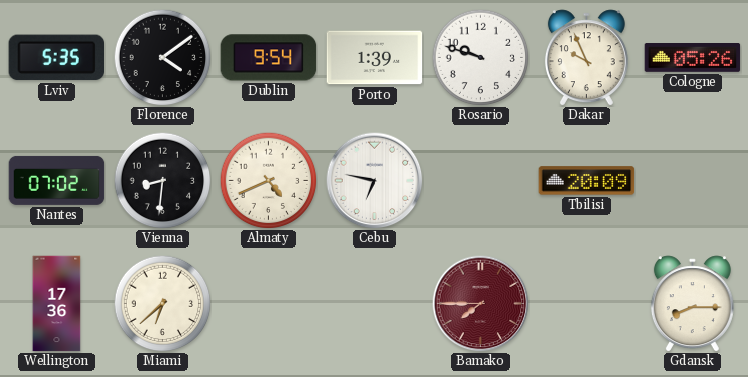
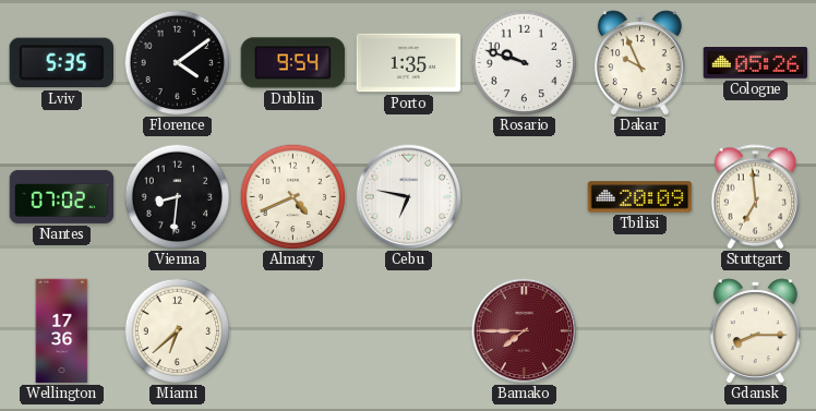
Porto: 1:39 -> 1:35 (409, 63)
Stuttgart: none -> 6:59 (756, 197)
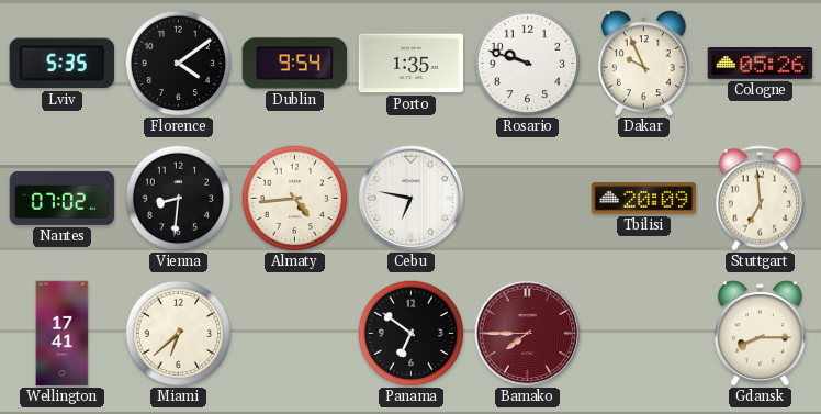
Almaty: 4:41 -> 4:44 (294, 198)
Wellington: 17:36 -> 17:41 (63, 334)
Panama: none -> 6:51 (410, 333)
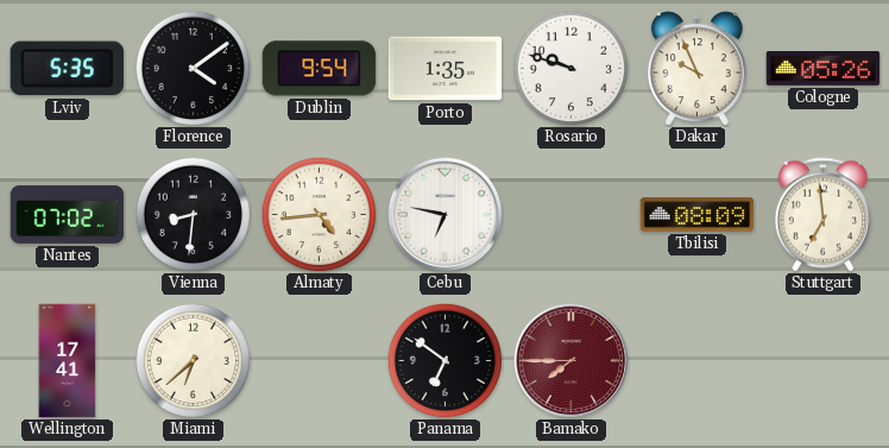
Tbilisi: 20:09 -> 08:09 (698, 215)
Gdansk: 8:15 -> none (760, 334)
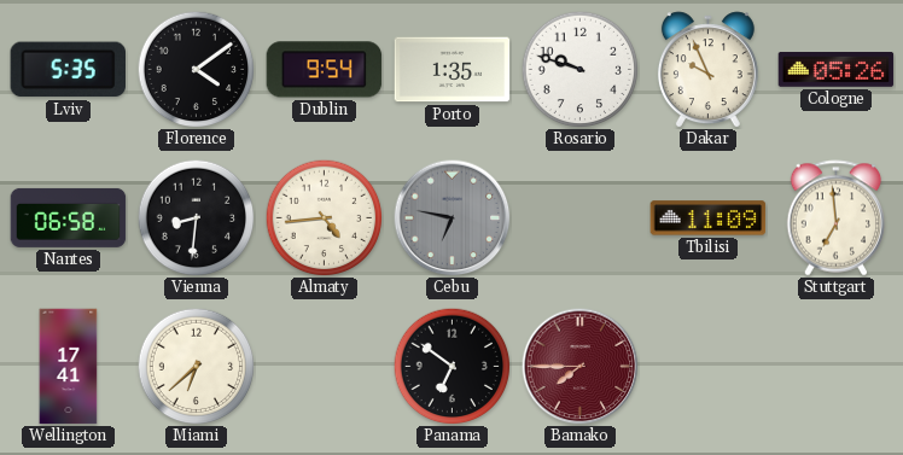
Nantes: 07:02 -> 06:58 (69, 217)
Cebu dial: white -> grey (453, 218)
Tbilisi: 08:09 -> 11:09 (709, 218)
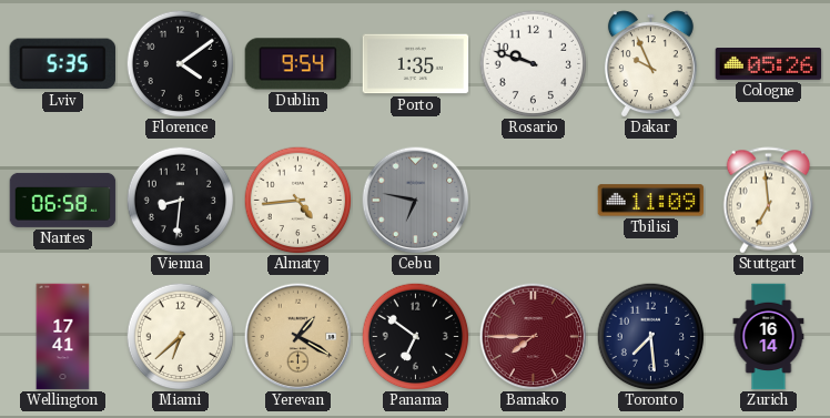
Yerevan: none -> 1:20 (298, 337)
Toronto: none -> 7:29 (650, 336)
Zurich: none -> 16:14 (769, 337)
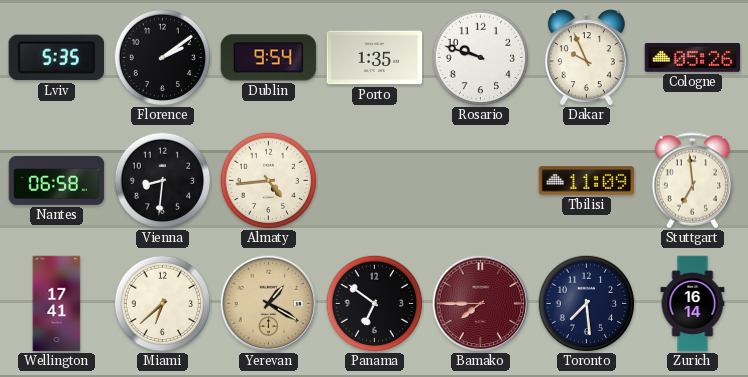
Florence: 4:09 -> 2:09 (162, 57)
Cebu: 6:47 -> none (416, 201)
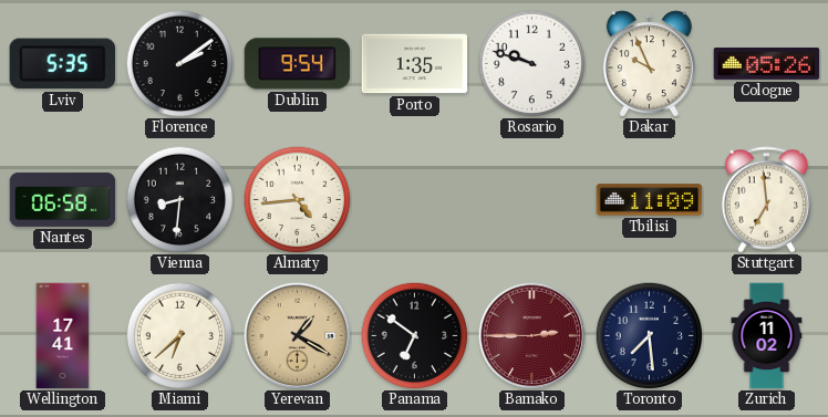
Bamako: 7:45 -> 2:45 (532, 336)
Zurich: 16:14 -> 11:02 (767, 336)
